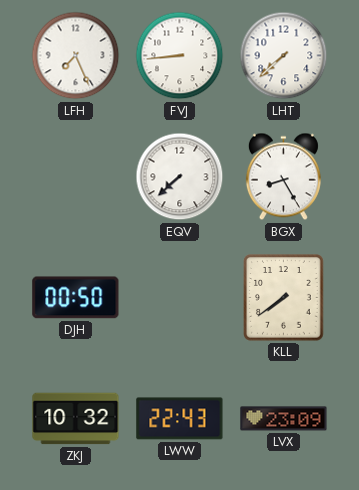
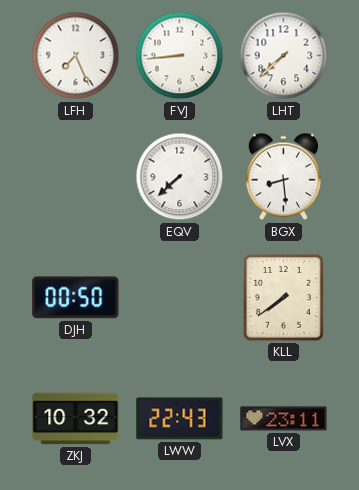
BGX: 8:25 -> 8:29 (283, 177)
LVX: 23:09 -> 23:11 (284, 419)
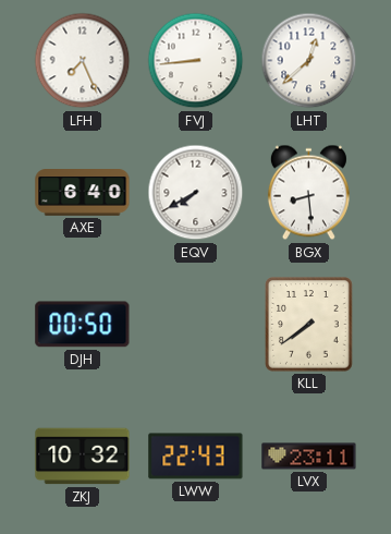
LHT: 7:38 -> 12:38 (309, 61)
AXE: none -> 6:40 (83, 193)
EQV: 7:38 -> 7:40 (196, 193)
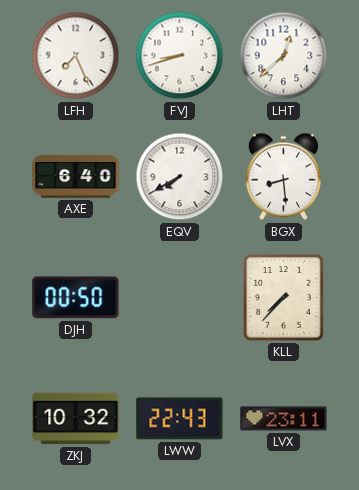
FVJ: 8:44 -> 8:42 (180, 56)
KLL: 7:39 -> 7:37 (284, 298)
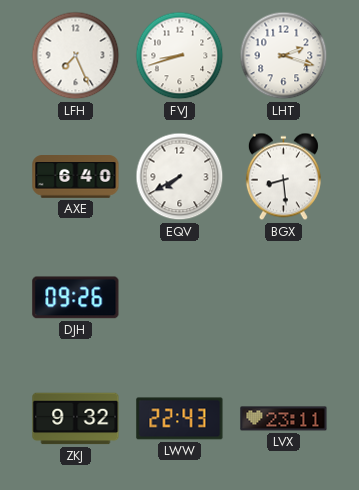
LHT: 12:38 -> 2:18 (284, 56)
DJH: 00:50 -> 09:26 (76, 298)
KLL: 7:37 -> none (284, 298)
ZKJ: 10:32 -> 9:32 (76, 419)
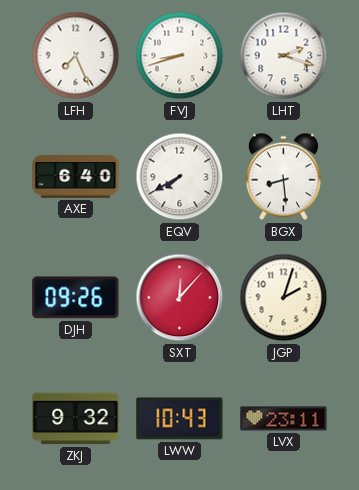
SXT: none -> 12:07 (180, 298)
JGP: none -> 2:03 (284, 298)
LWW: 22:43 -> 10:43 (180, 419)
